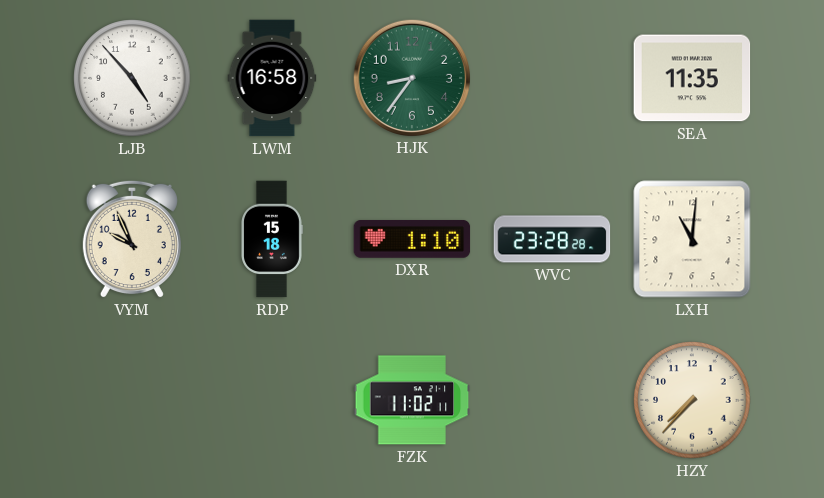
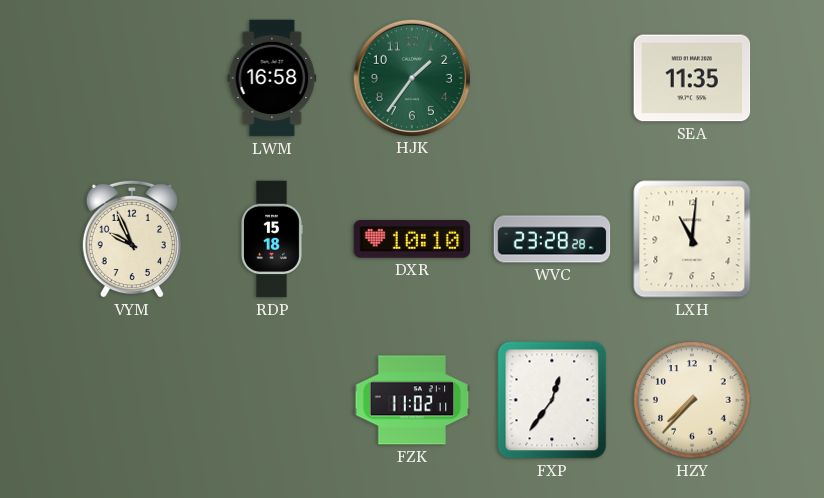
LJB: 4:53 -> none (132, 78)
HJK: 8:36 -> 1:36 (411, 77)
DXR: 1:10 -> 10:10 (412, 240)
FXP: none -> 12:36 (552, 400)
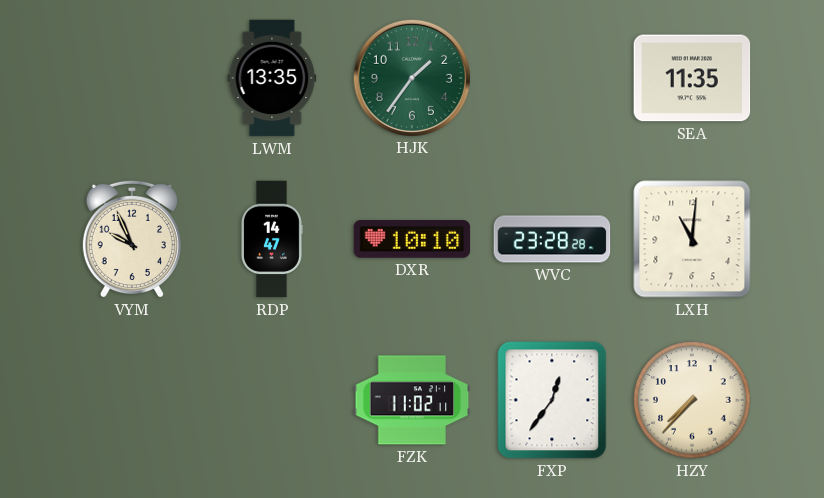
LWM: 16:58 -> 13:35 (272, 78)
RDP: 15:18 -> 14:47 (272, 239)
